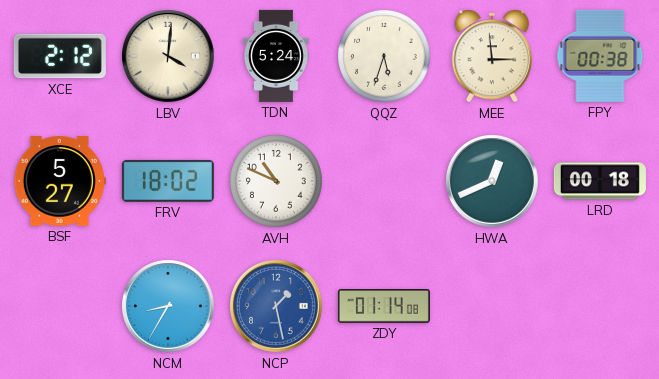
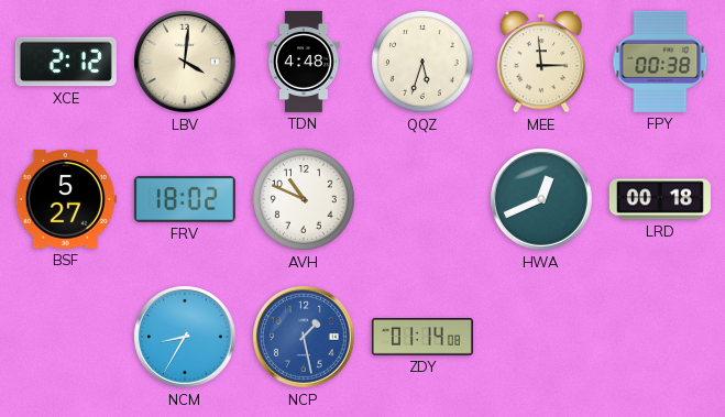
TDN: 5:24 -> 4:48 (305, 62)
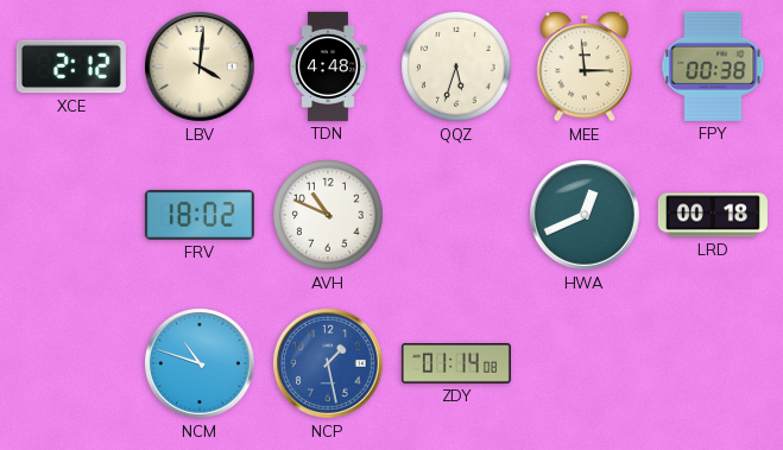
BSF: 5:27 -> none (66, 199)
NCM: 8:35 -> 10:48 (201, 365)
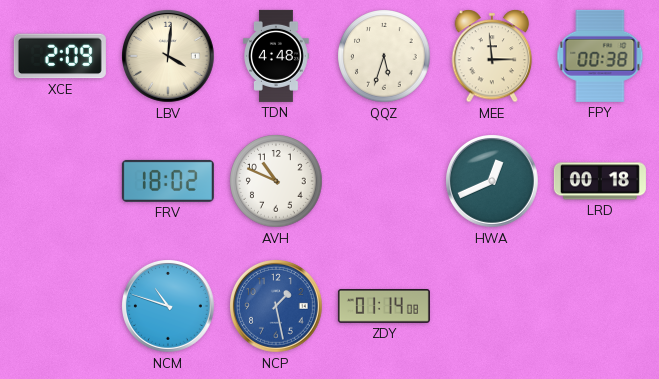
XCE: 2:12 -> 2:09 (60, 56)
